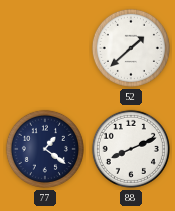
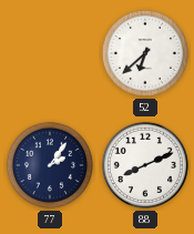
52: 1:38 -> 6:38 (145, 53)
77: 1:21 -> 2:06 (50, 165)
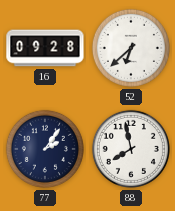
16: none -> 09:28 (45, 48)
88: 8:11 -> 7:58 (131, 149)
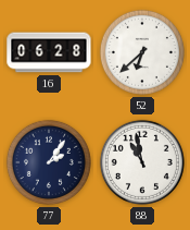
16: 09:28 -> 06:28 (49, 52)
88: 7:58 -> 10:58 (142, 162)
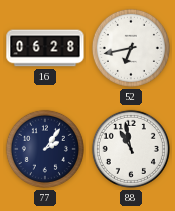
52: 6:38 -> 6:43 (131, 48)
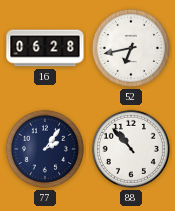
88: 10:58 -> 10:53 (131, 149)
